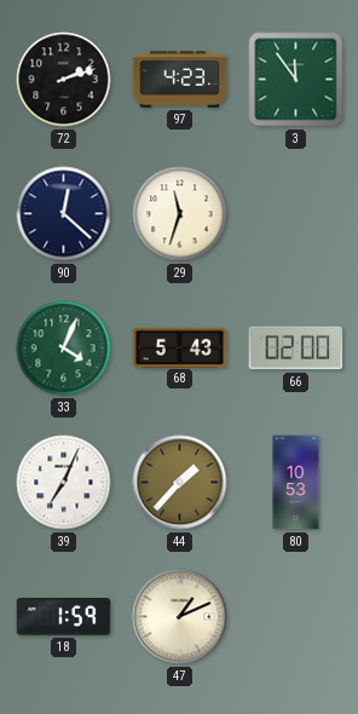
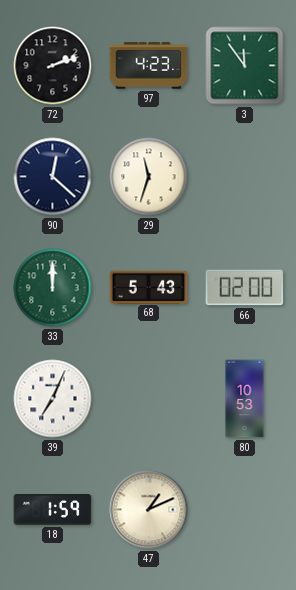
33: 4:04 -> 12:00 (53, 288)
44: 1:37 -> none (180, 483)
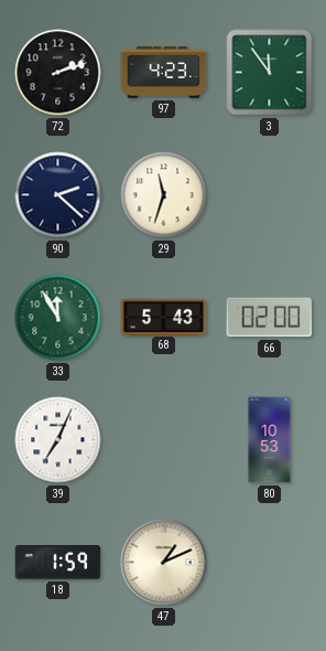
90: 12:22 -> 2:22 (58, 195)
33: 12:00 -> 11:55 (58, 318)
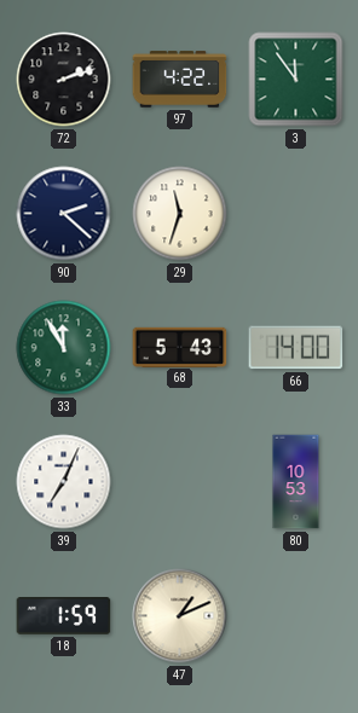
97: 4:23 -> 4:22 (180, 80)
66: 02:00 -> 14:00 (296, 348)
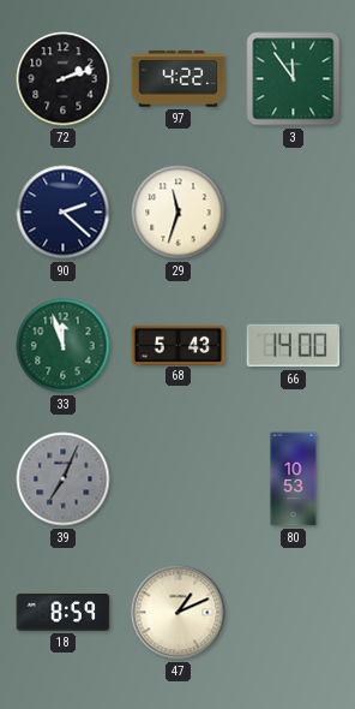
33: 11:55 -> 11:57 (64, 346)
39 dial: white -> grey (64, 479)
18: 1:59 -> 8:59 (64, 613)
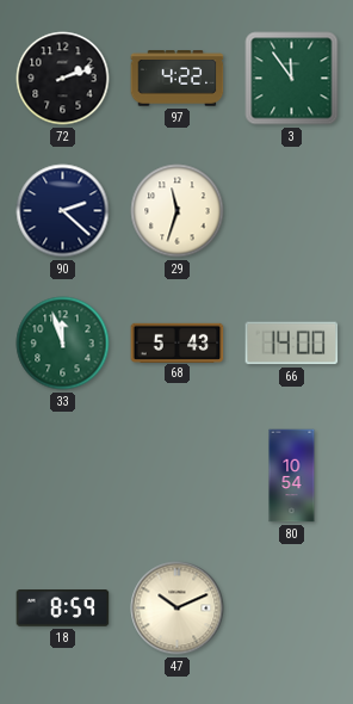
39: 7:04 -> none (64, 479)
80: 10:53 -> 10:54 (292, 476)
47: 1:11 -> 10:11 (178, 609)
